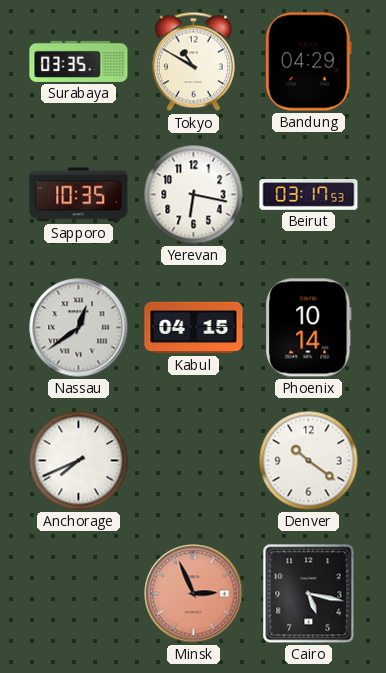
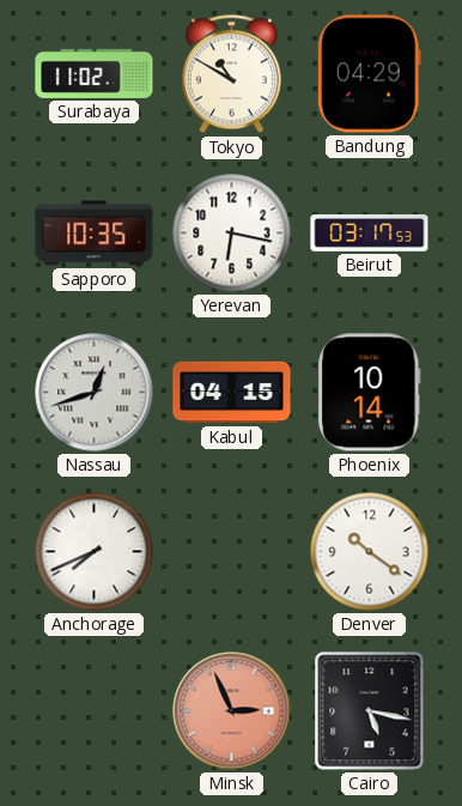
Surabaya: 03:35 -> 11:02 (95, 73)
Nassau: 12:39 -> 12:42 (95, 393)
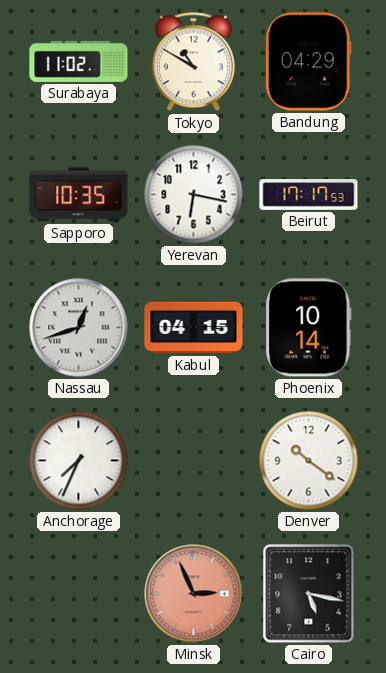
Beirut: 03:17 -> 17:17 (309, 195)
Anchorage: 7:41 -> 7:34 (79, 461)
